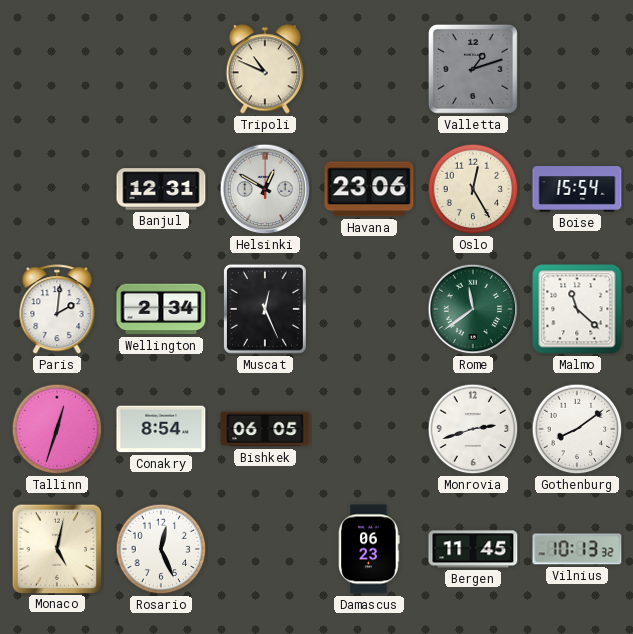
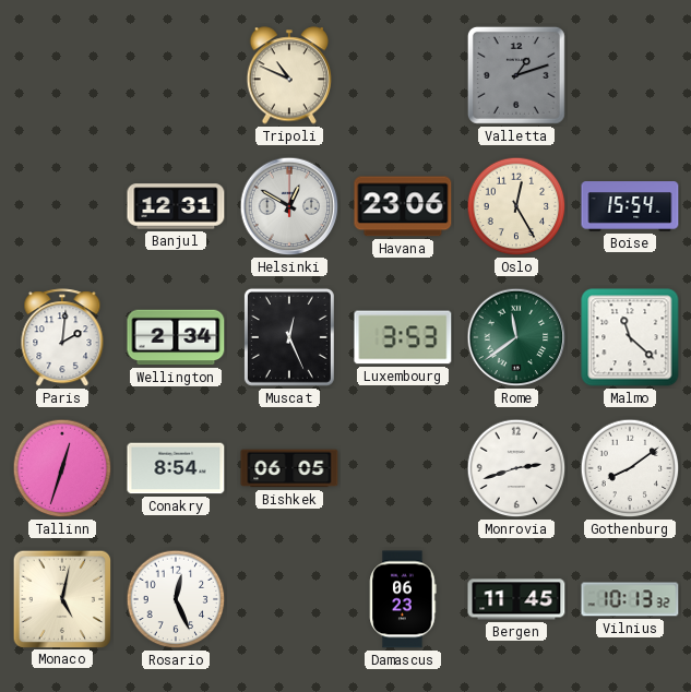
Luxembourg: none -> 3:53 (403, 337)
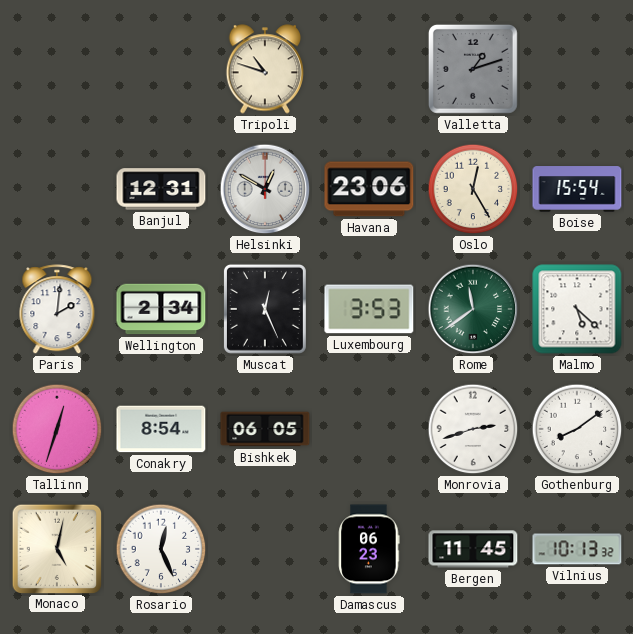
Tripoli: 10:49 -> 10:48 (264, 69)
Malmo: 11:22 -> 5:22 (577, 309)
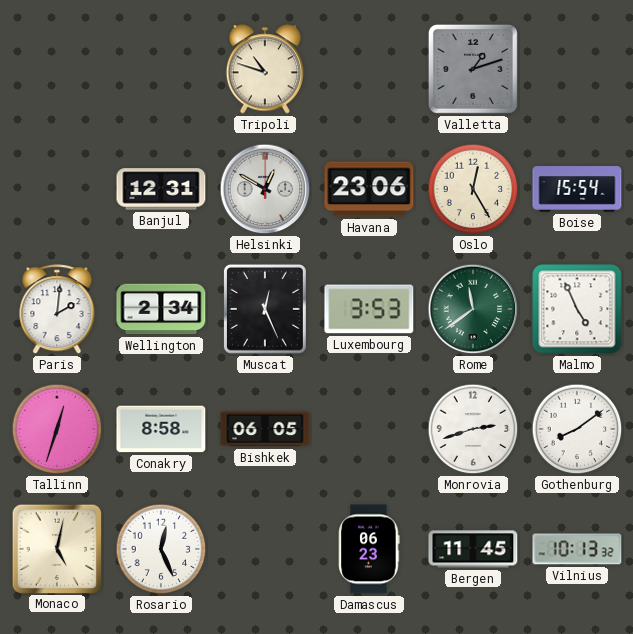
Malmo: 5:22 -> 4:56 (577, 309)
Conakry: 8:54 -> 8:58 (161, 429)
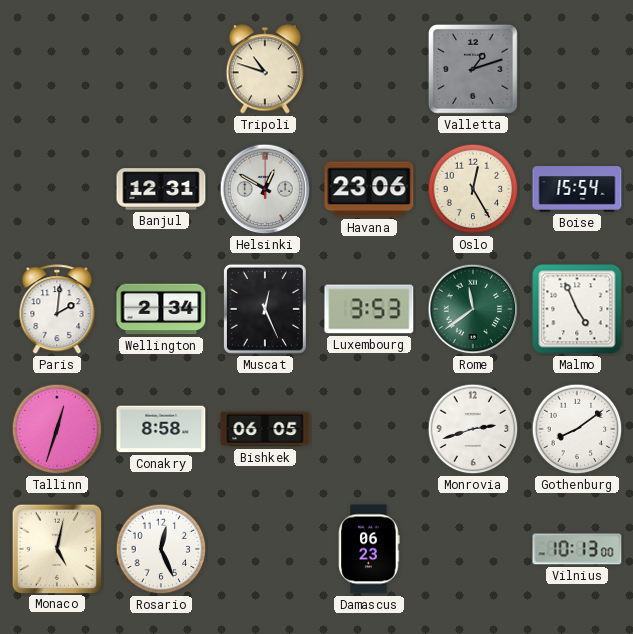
Bergen: 11:45 -> none (473, 549)
Vilnius: 10:13:32 -> 10:13:00 (577, 549)
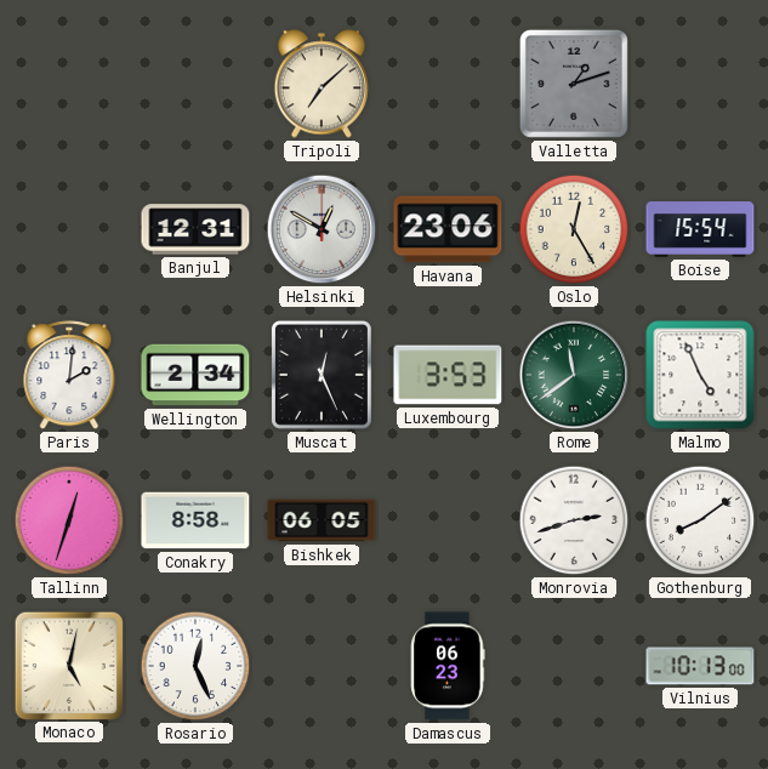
Tripoli: 10:48 -> 7:08 (320, 84)
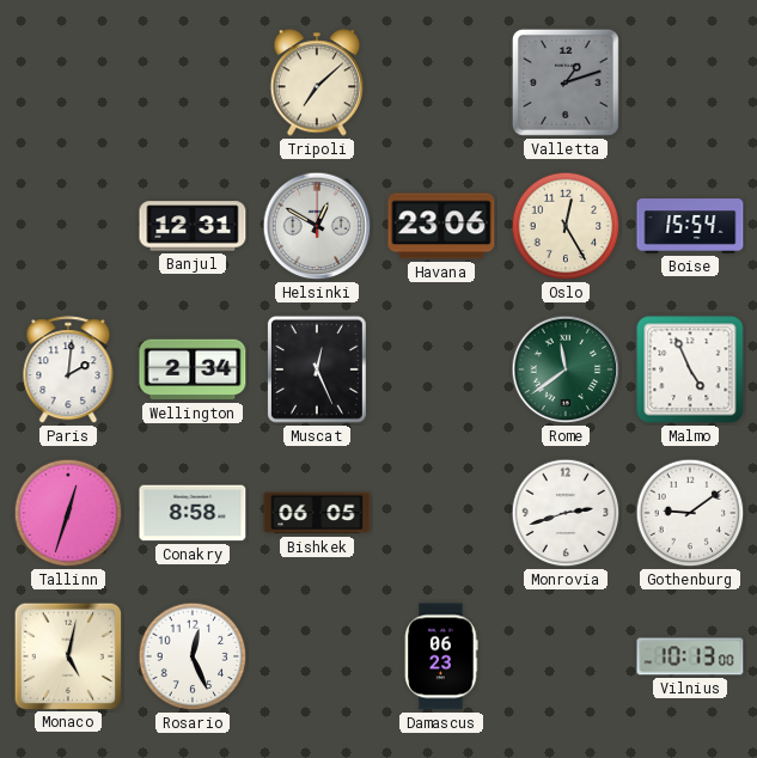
Luxembourg: 3:53 -> none (448, 375)
Gothenburg: 8:09 -> 9:09 (690, 513)
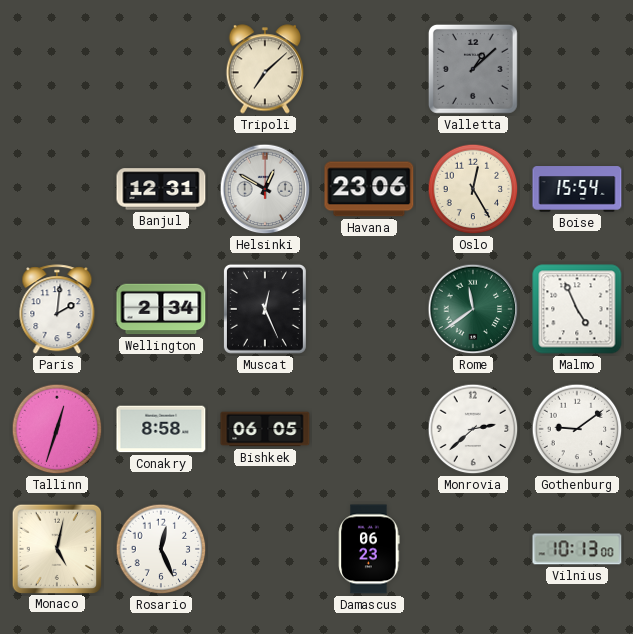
Valletta: 1:12 -> 1:08 (473, 69)
Monrovia: 2:42 -> 2:38 (473, 429)
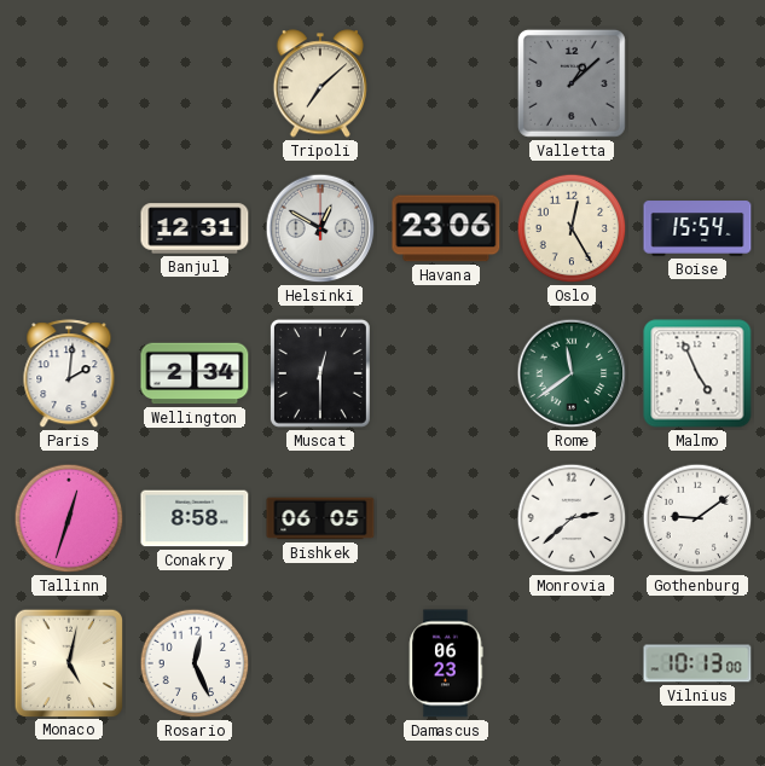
Muscat: 12:26 -> 12:30 (320, 373)
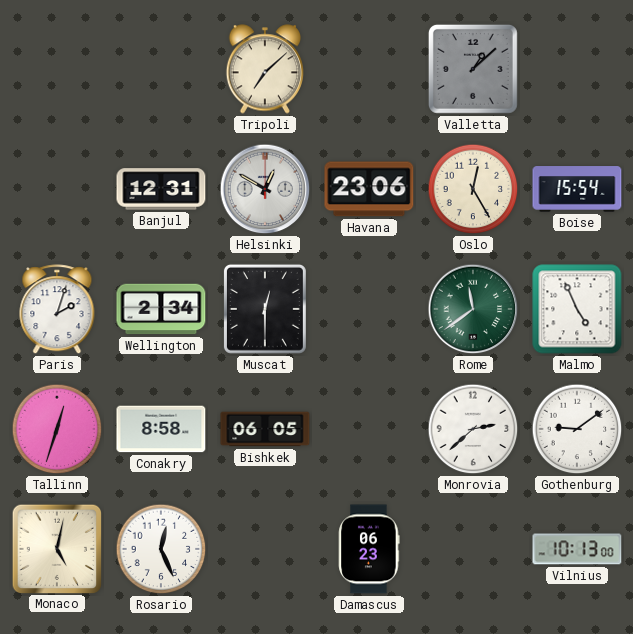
Paris: 2:01 -> 2:03 (57, 310)
